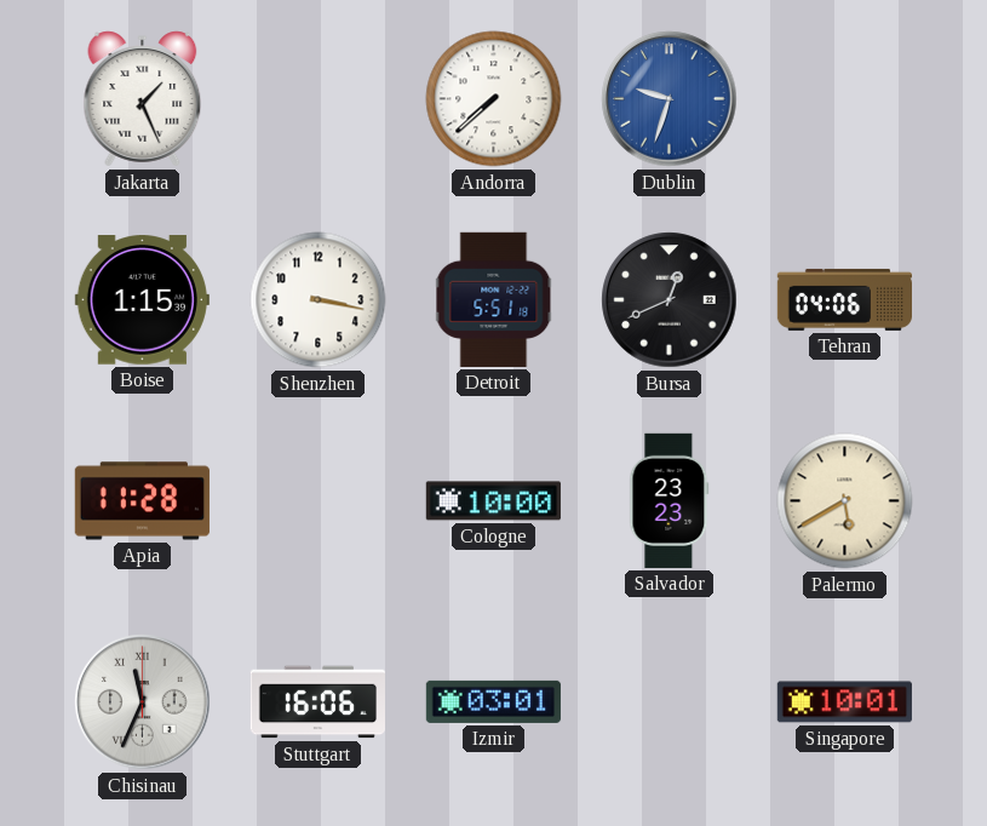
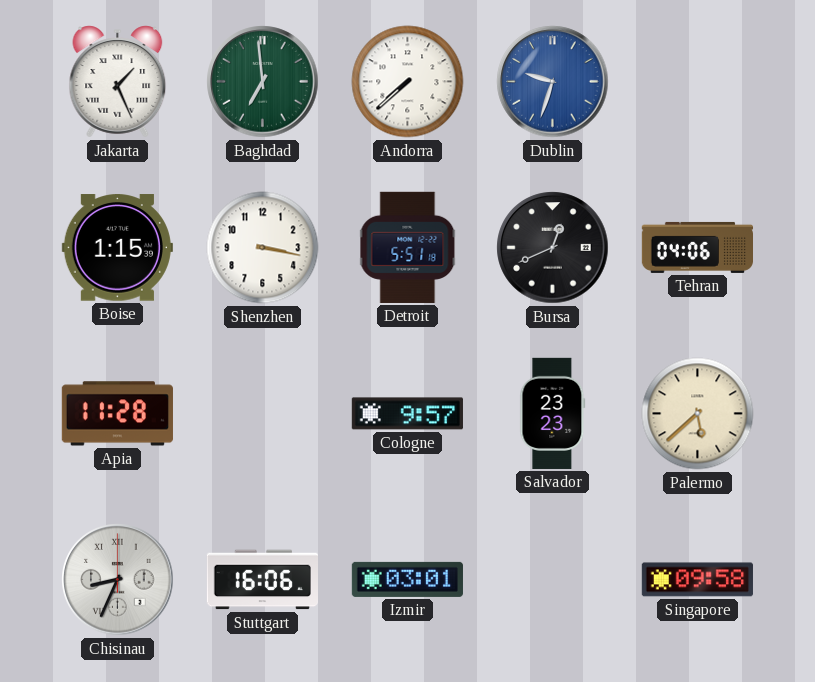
Baghdad: none -> 6:59 (263, 82)
Cologne: 10:00 -> 9:57 (407, 414)
Palermo: 5:40 -> 5:38 (698, 414)
Chisinau: 11:34 -> 8:34 (118, 580)
Singapore: 10:01 -> 09:58 (697, 580)
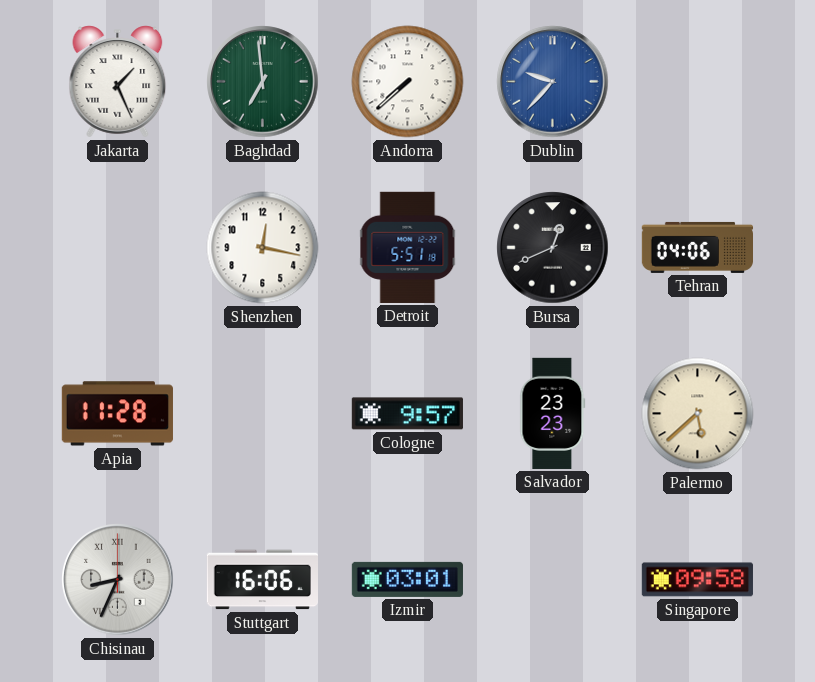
Dublin: 9:33 -> 9:37 (553, 82)
Boise: 1:15 -> none (117, 248)
Shenzhen: 3:17 -> 12:17 (263, 248)
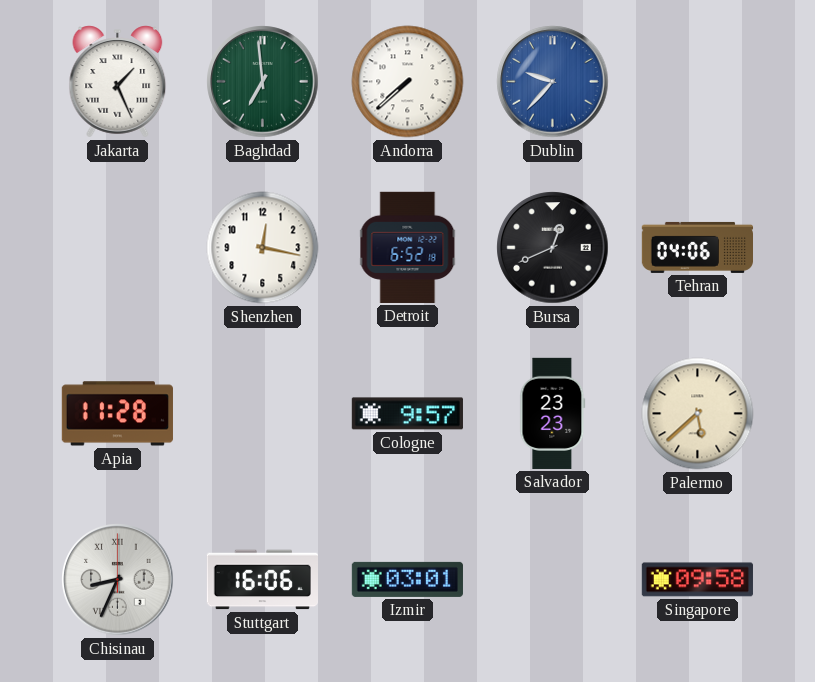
Detroit: 5:51 -> 6:52 (408, 247)
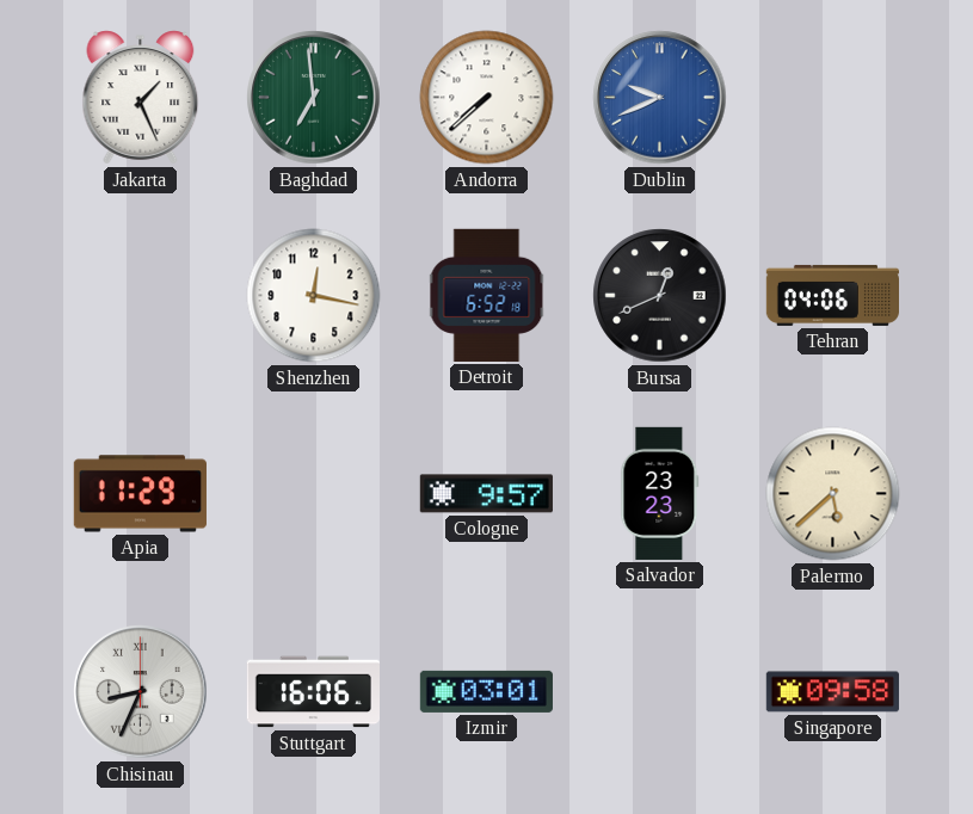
Dublin: 9:37 -> 9:41 (660, 98)
Apia: 11:28 -> 11:29 (140, 494)
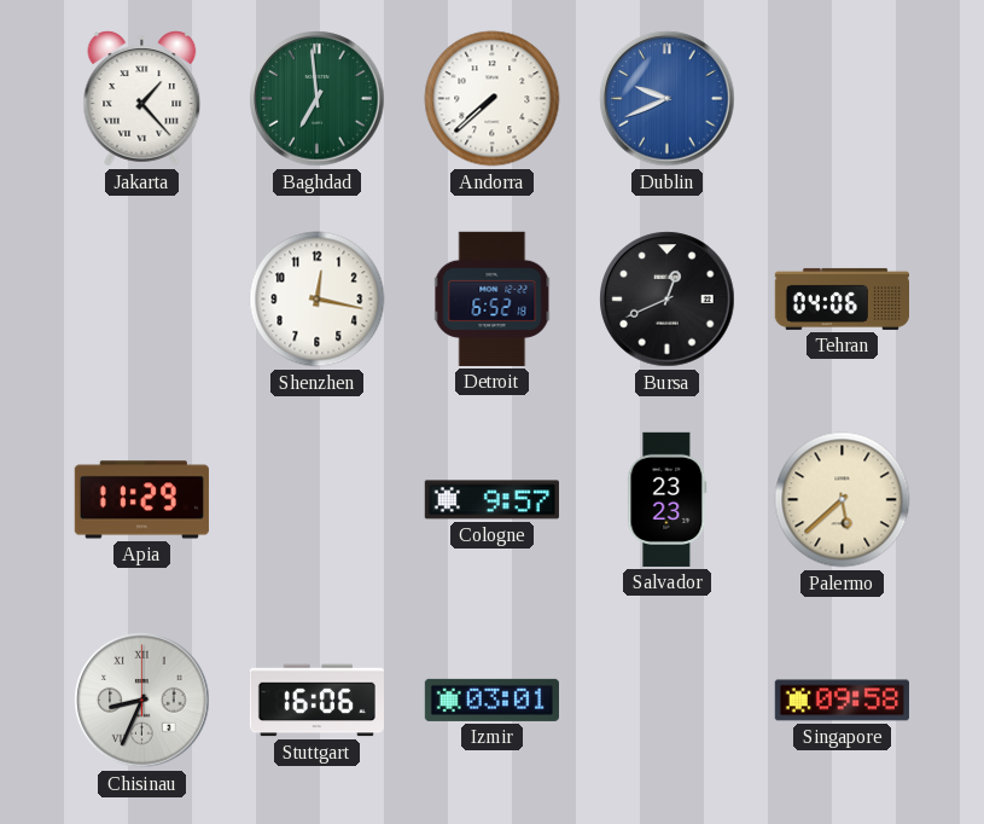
Jakarta: 1:26 -> 1:23 (142, 99)
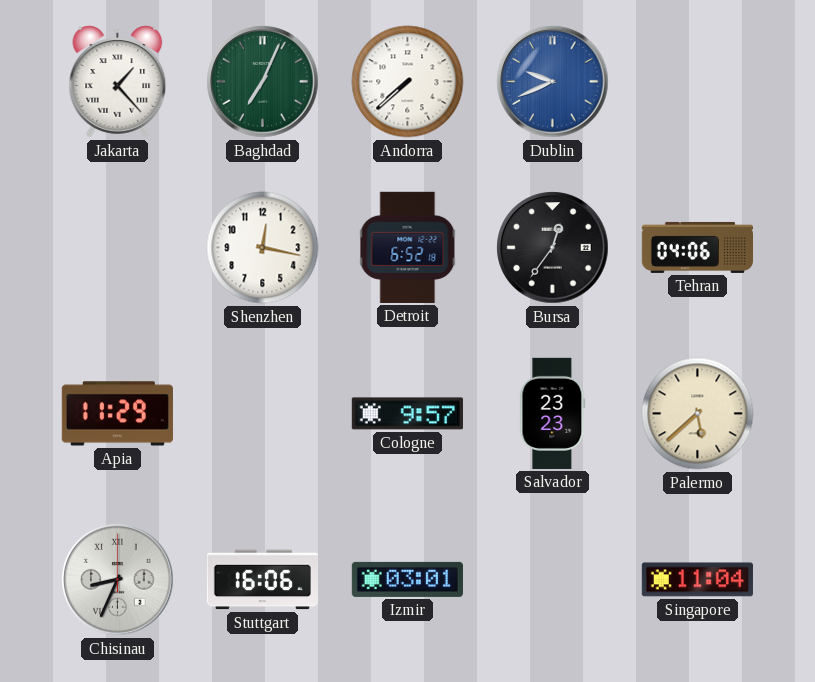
Baghdad: 6:59 -> 7:04 (263, 82)
Bursa: 12:41 -> 12:36 (553, 248)
Singapore: 09:58 -> 11:04 (697, 580)
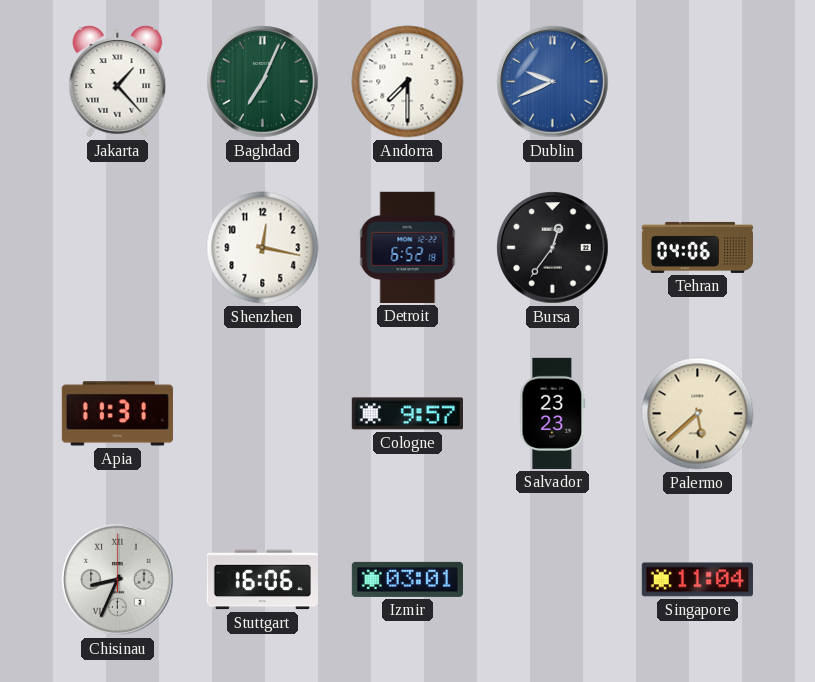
Andorra: 7:38 -> 7:30 (408, 82)
Apia: 11:29 -> 11:31 (117, 414)
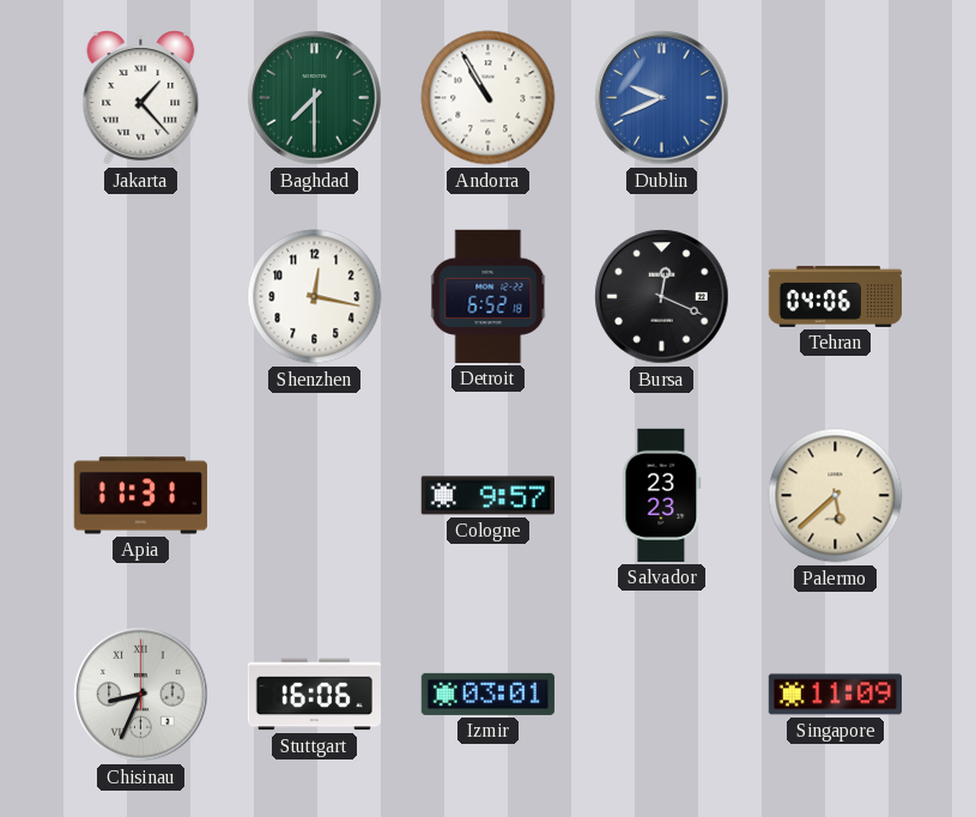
Baghdad: 7:04 -> 7:30 (315, 98)
Andorra: 7:30 -> 10:55 (489, 98)
Bursa: 12:36 -> 12:19 (662, 297)
Singapore: 11:04 -> 11:09 (835, 695)
